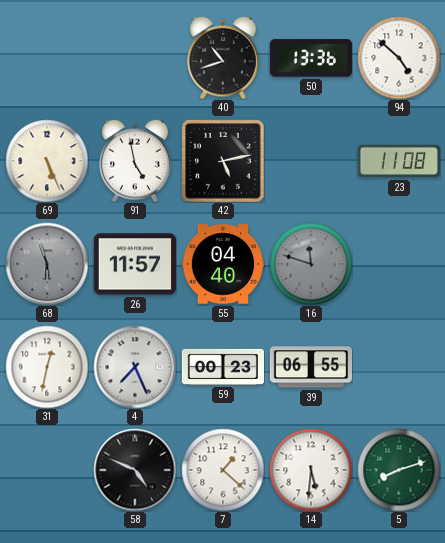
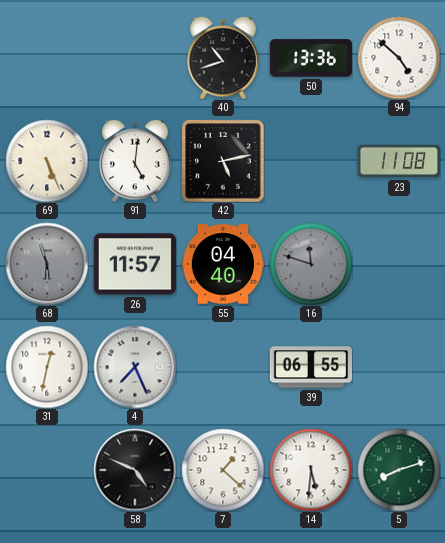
91: 4:58 -> 5:01 (135, 161)
59: 00:23 -> none (222, 367)
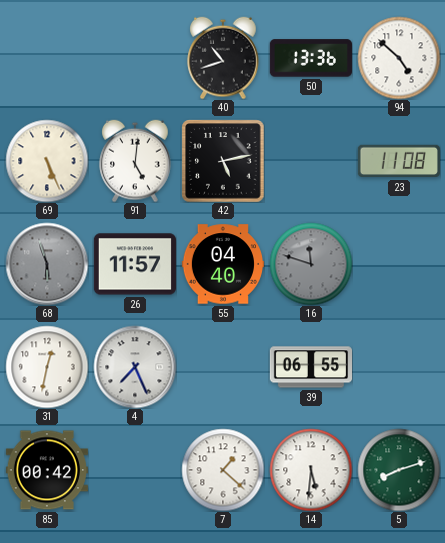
85: none -> 00:42 (47, 470)
58: 4:49 -> none (135, 470)
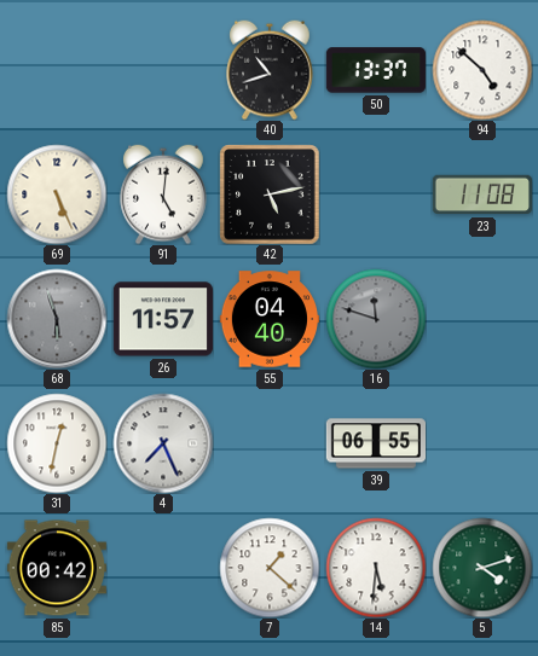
50: 13:36 -> 13:37 (376, 70)
5: 8:12 -> 4:12 (482, 568)
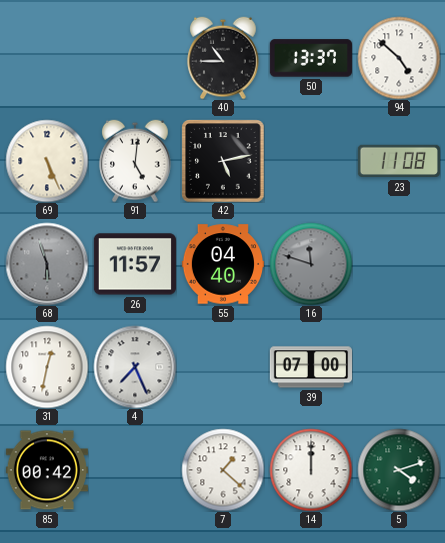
40: 10:42 -> 10:45 (223, 58)
39: 06:55 -> 07:00 (310, 367)
14: 5:31 -> 12:00 (311, 470)
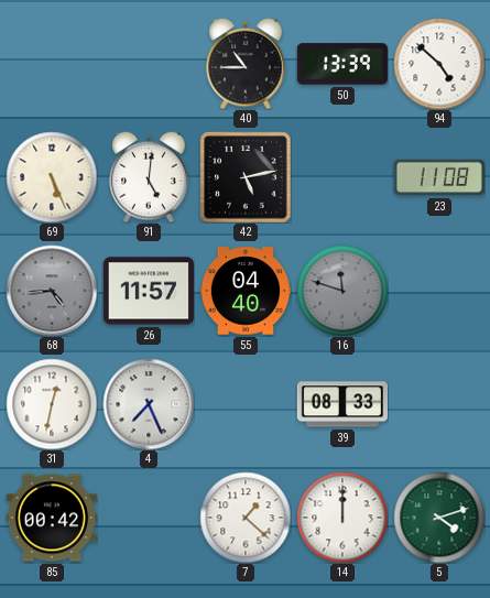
50: 13:37 -> 13:39 (342, 64)
68: 5:57 -> 4:44 (52, 291)
39: 07:00 -> 08:33 (341, 404)
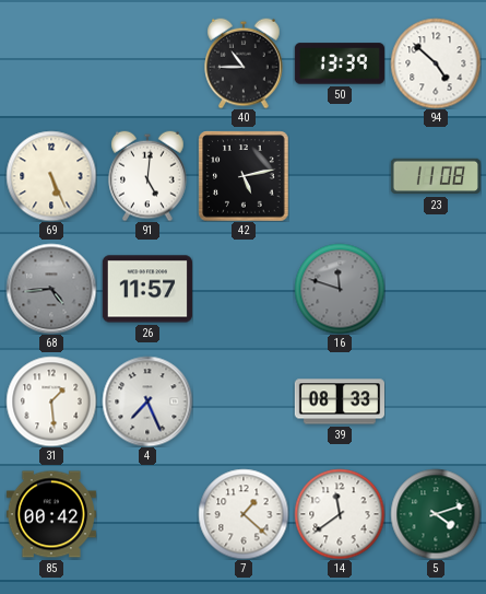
55: 04:40 -> none (244, 291)
31: 12:32 -> 1:29 (51, 401)
14: 12:00 -> 11:39 (340, 514)
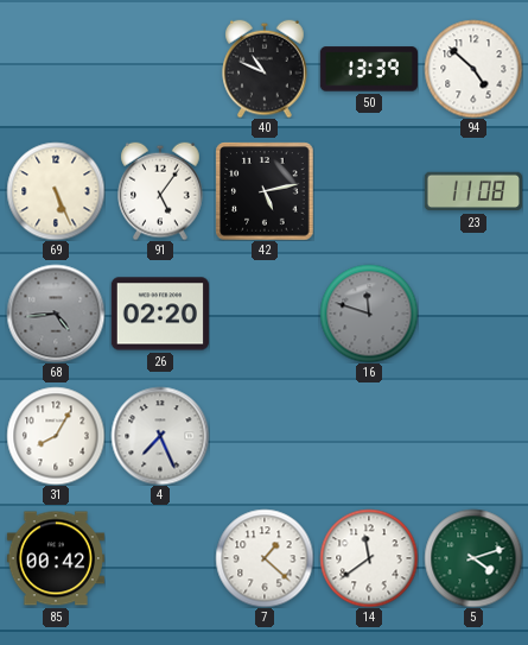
40: 10:45 -> 10:49 (265, 69)
91: 5:01 -> 5:06 (160, 191)
26: 11:57 -> 02:20 (160, 314)
31: 1:29 -> 8:05 (56, 436)
39: 08:33 -> none (339, 401)
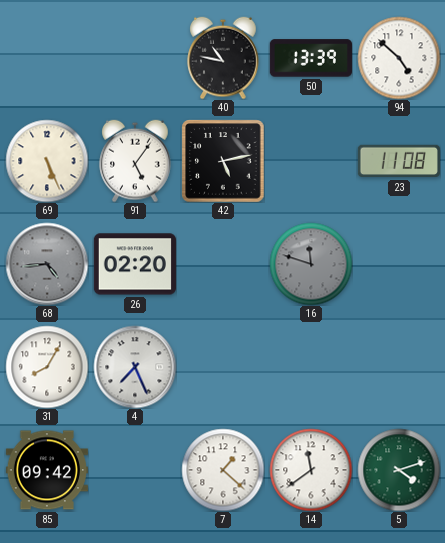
40: 10:49 -> 10:47 (223, 58)
85: 00:42 -> 09:42 (47, 470)
